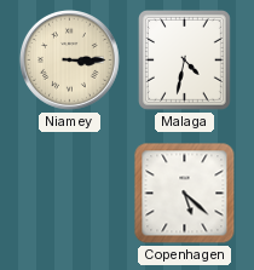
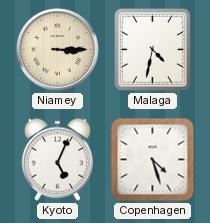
Kyoto: none -> 5:04 (57, 159)
Copenhagen: 5:22 -> 4:27 (153, 160)
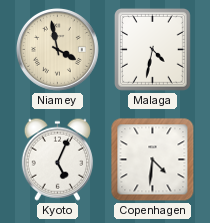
Niamey: 3:15 -> 3:58 (57, 49)
Copenhagen: 4:27 -> 4:31 (153, 160)
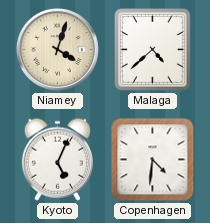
Niamey: 3:58 -> 4:03 (57, 49)
Malaga: 4:32 -> 4:38 (152, 49)
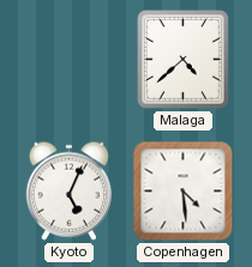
Niamey: 4:03 -> none (57, 49)
Copenhagen: 4:31 -> 4:29 (184, 192)
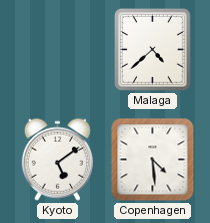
Kyoto: 5:04 -> 5:09 (57, 159)
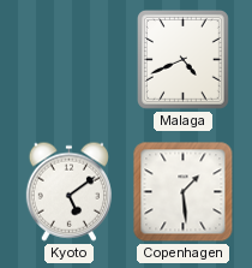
Malaga: 4:38 -> 4:41 (182, 59)
Copenhagen: 4:29 -> 1:29 (184, 192)
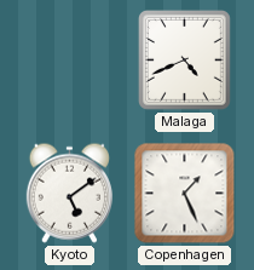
Copenhagen: 1:29 -> 1:26 (185, 194)
